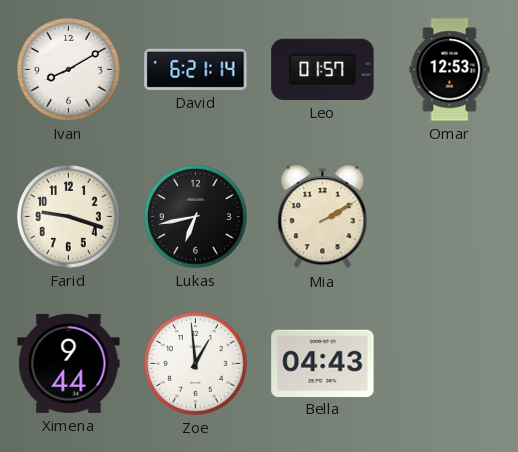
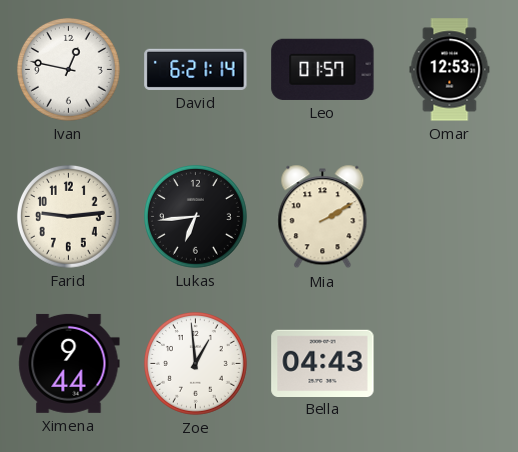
Ivan: 8:10 -> 12:47 (68, 69)
Farid: 9:18 -> 9:14 (68, 216)
Lukas: 6:43 -> 6:44 (195, 216)
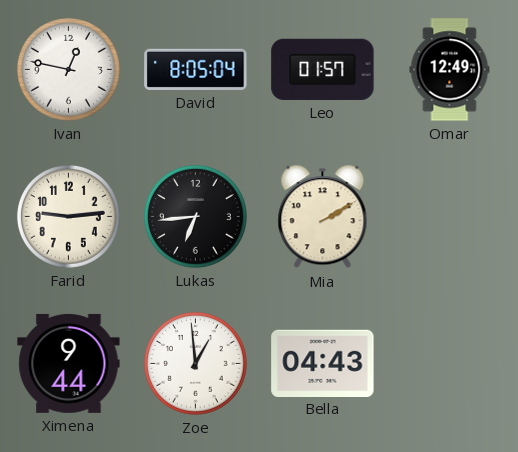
David: 6:21 -> 8:05 (196, 69)
Omar: 12:53 -> 12:49 (450, 70)
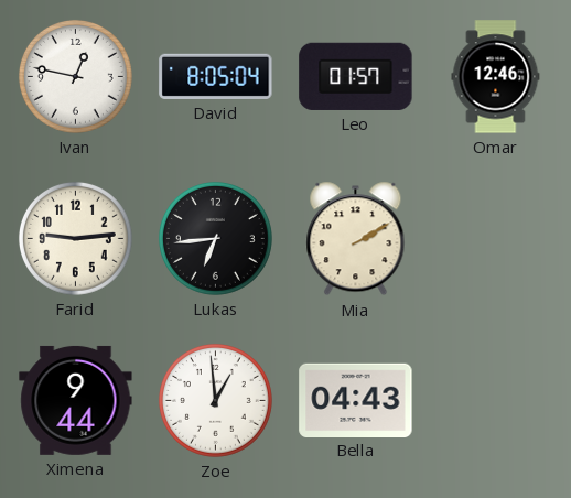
Omar: 12:49 -> 12:46 (496, 77)
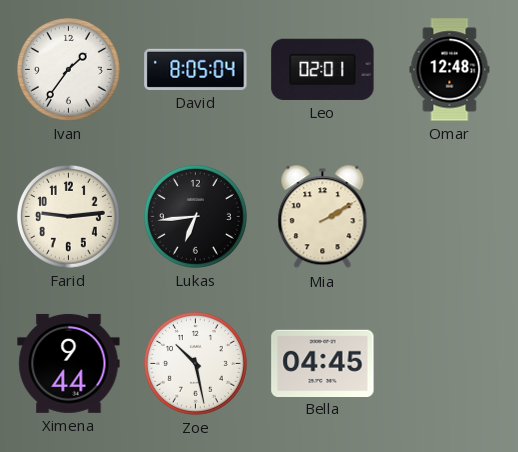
Ivan: 12:47 -> 1:36 (68, 69)
Leo: 01:57 -> 02:01 (323, 69)
Omar: 12:46 -> 12:48 (450, 70)
Zoe: 12:59 -> 10:28 (195, 363)
Bella: 04:43 -> 04:45 (323, 363)
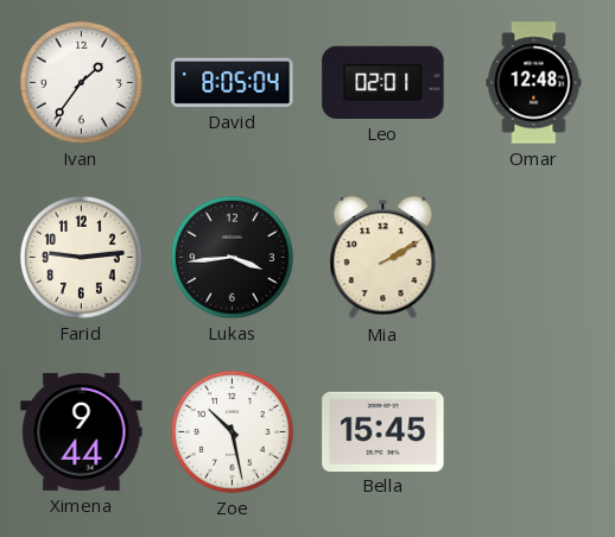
Lukas: 6:44 -> 3:44 (232, 257)
Bella: 04:45 -> 15:45 (383, 431)
